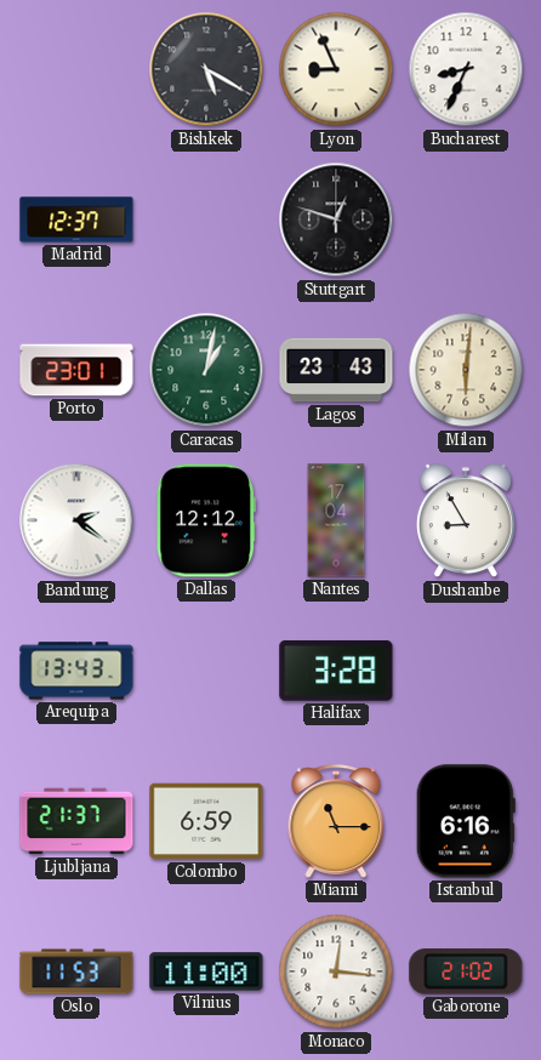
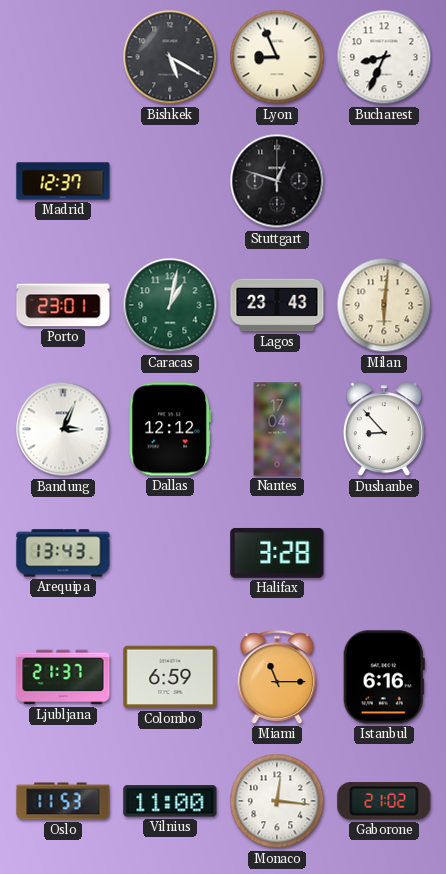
Bandung: 2:21 -> 3:04 (63, 429)
Dushanbe: 8:55 -> 8:53 (384, 430)
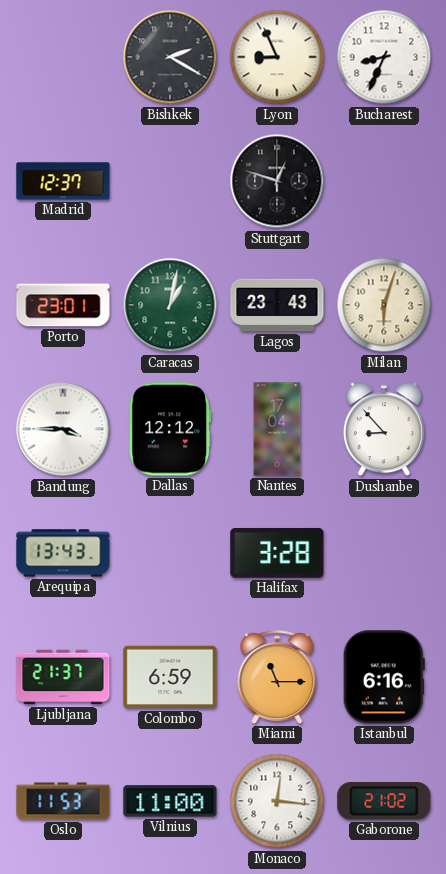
Bishkek: 5:20 -> 2:20 (170, 57)
Milan: 6:01 -> 6:03 (384, 305)
Bandung: 3:04 -> 3:45 (63, 429)
